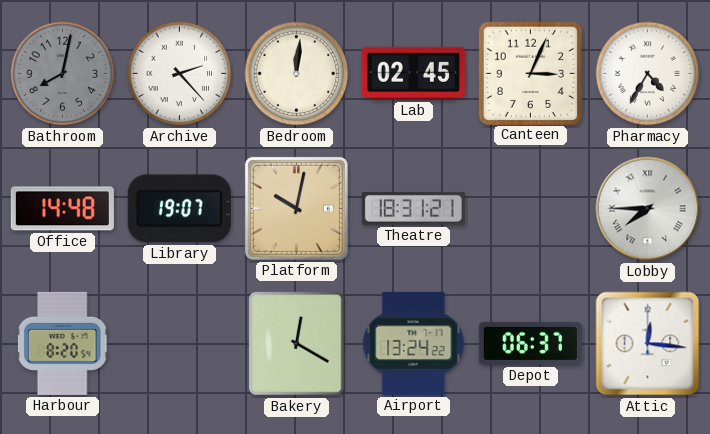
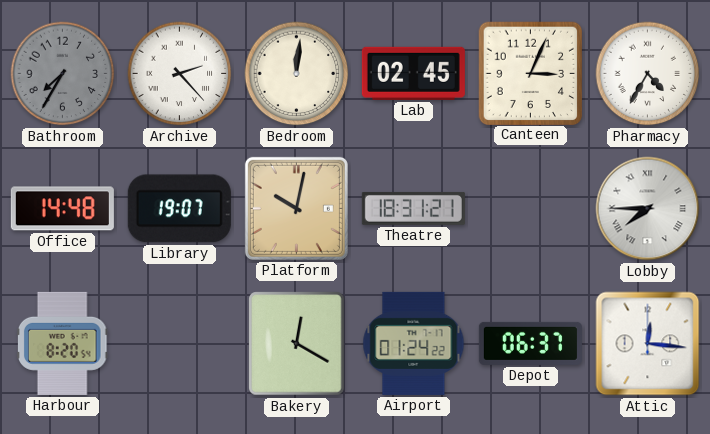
Bathroom: 8:02 -> 7:35 (63, 74)
Airport: 13:24 -> 01:24 (414, 343)
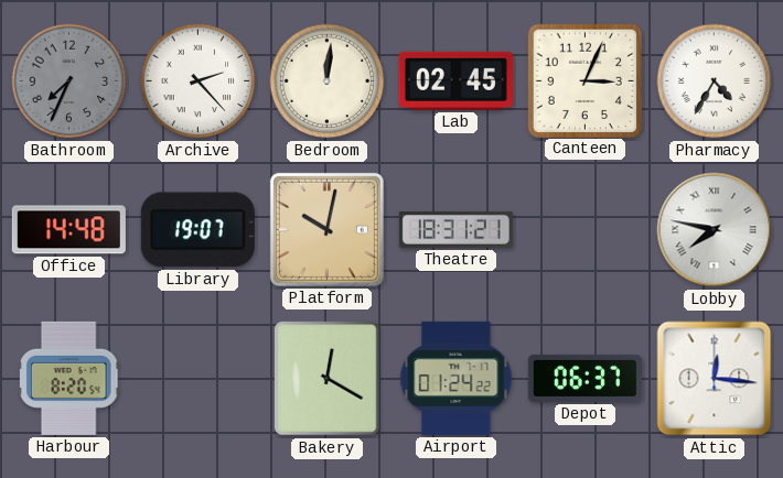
Bathroom: 7:35 -> 7:34 (69, 82)
Lobby: 7:45 -> 7:47 (715, 230)
